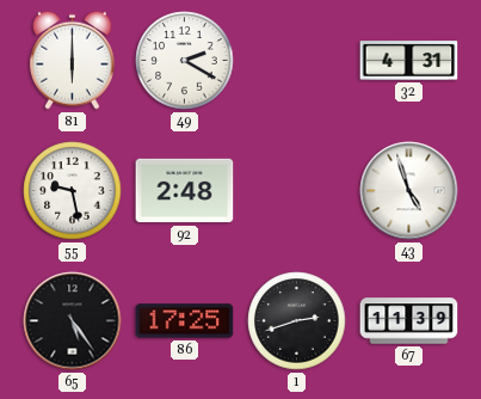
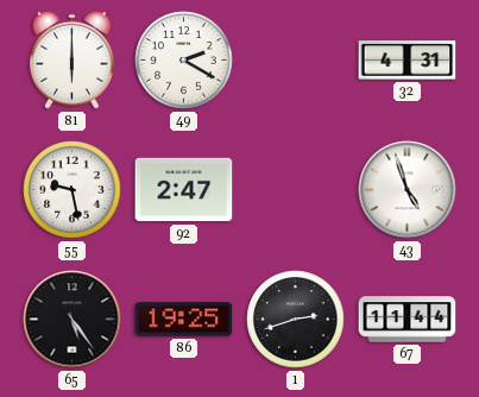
92: 2:48 -> 2:47 (184, 190)
86: 17:25 -> 19:25 (184, 320)
67: 11:39 -> 11:44 (408, 320)
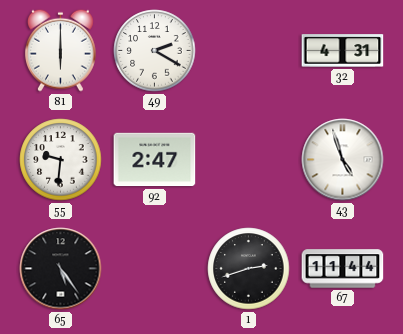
55: 9:28 -> 9:31 (61, 160)
86: 19:25 -> none (184, 320)
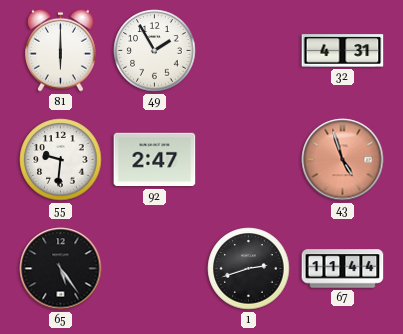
49: 2:20 -> 1:55 (155, 51)
43 dial: white -> salmon (343, 160)
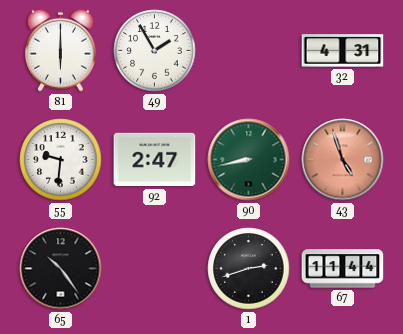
90: none -> 8:43 (249, 160)
65: 5:24 -> 10:24 (61, 269)
